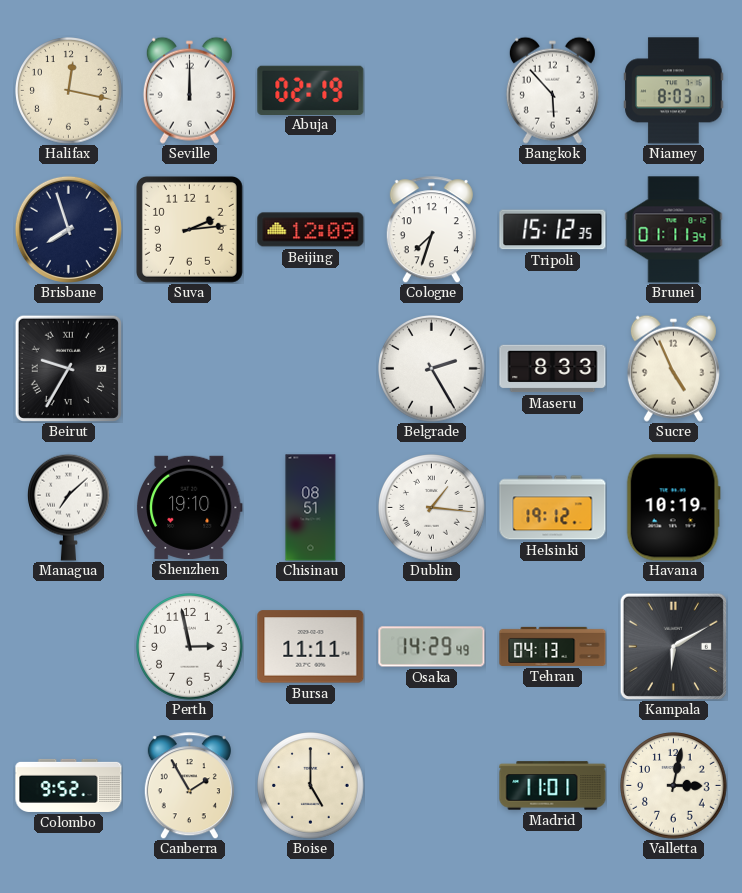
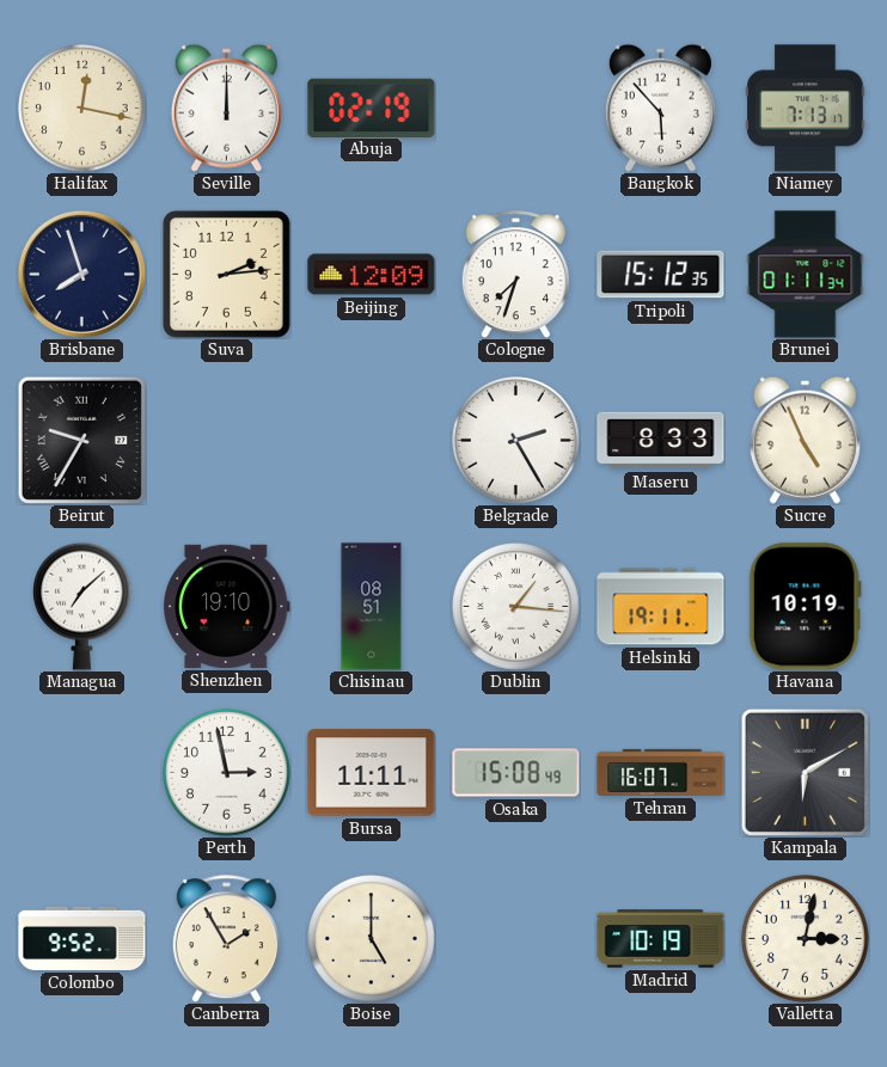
Niamey: 8:03 -> 7:13 (806, 109)
Helsinki: 19:12 -> 19:11 (661, 607)
Osaka: 14:29 -> 15:08 (516, 773)
Tehran: 04:13 -> 16:07 (661, 772)
Madrid: 11:01 -> 10:19 (661, 939)
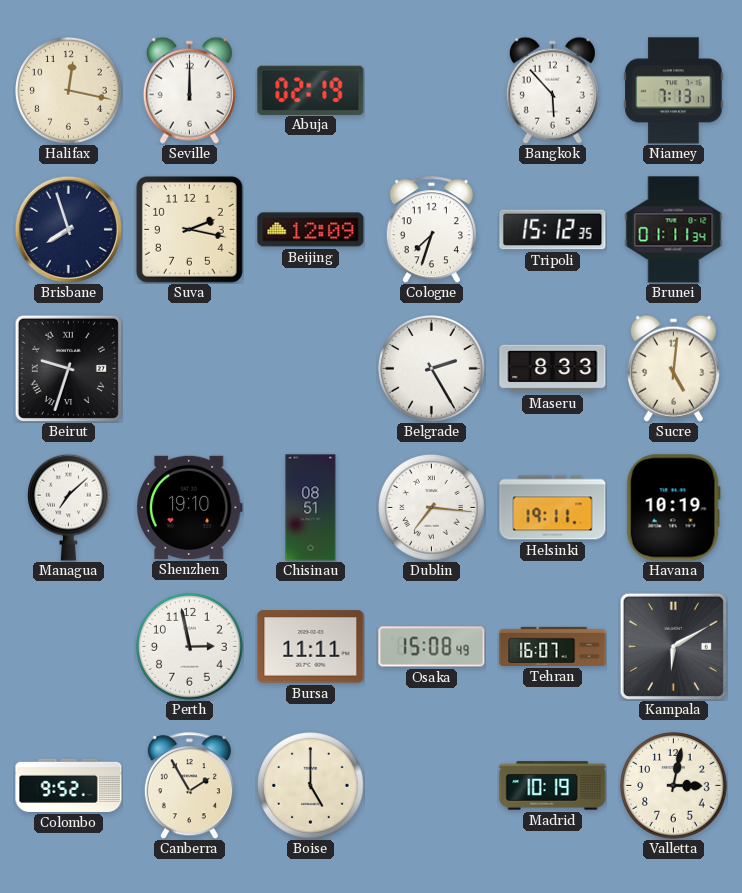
Suva: 2:14 -> 2:17 (189, 229)
Beirut: 9:35 -> 9:33 (68, 368)
Sucre: 4:56 -> 5:01 (673, 368)
Dublin: 1:16 -> 7:16 (432, 508)
